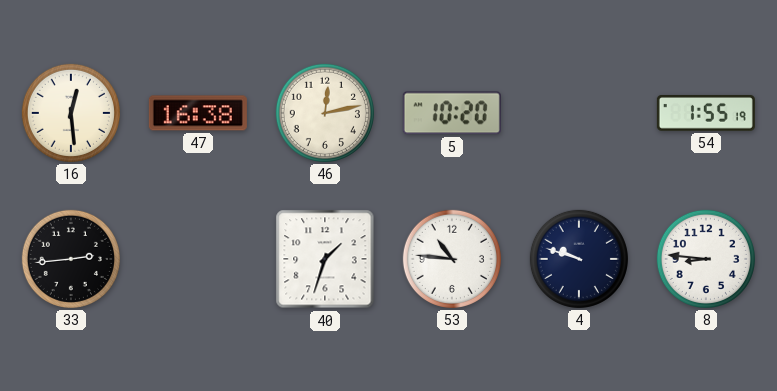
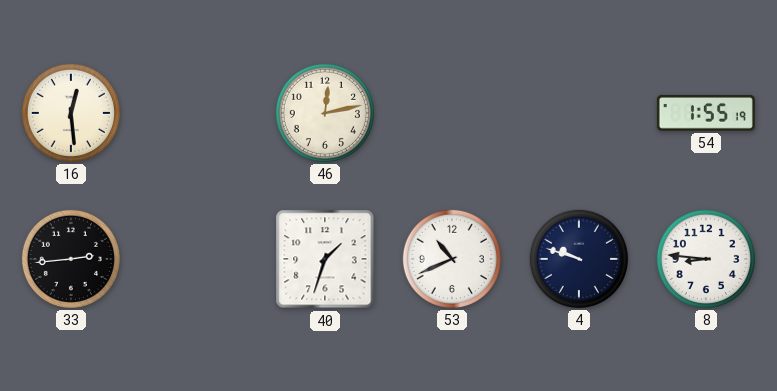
47: 16:38 -> none (198, 113)
5: 10:20 -> none (452, 113)
53: 10:46 -> 10:41 (452, 259)
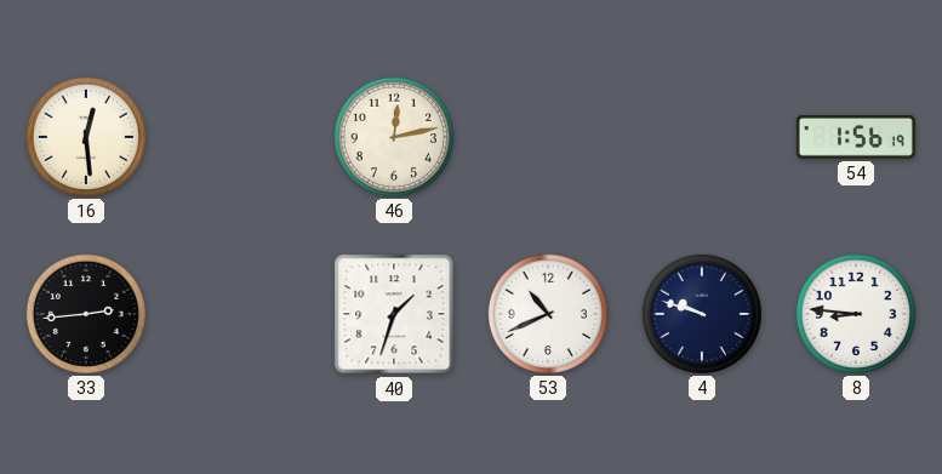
54: 1:55 -> 1:56 (856, 137)
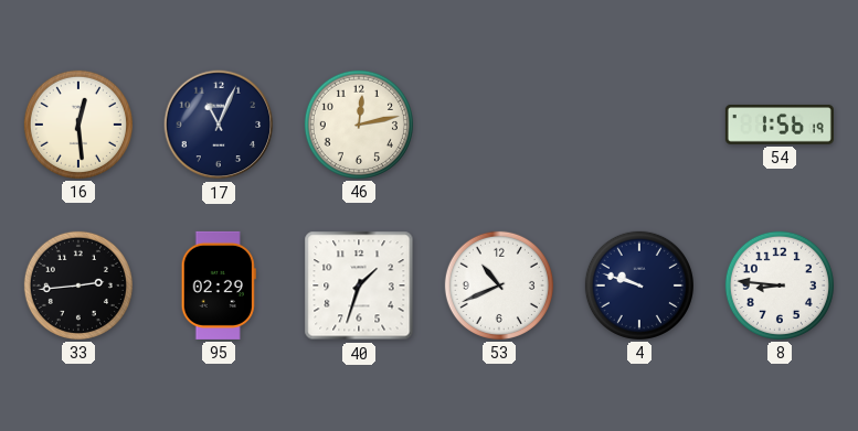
17: none -> 11:04 (219, 125)
95: none -> 02:29 (219, 285)
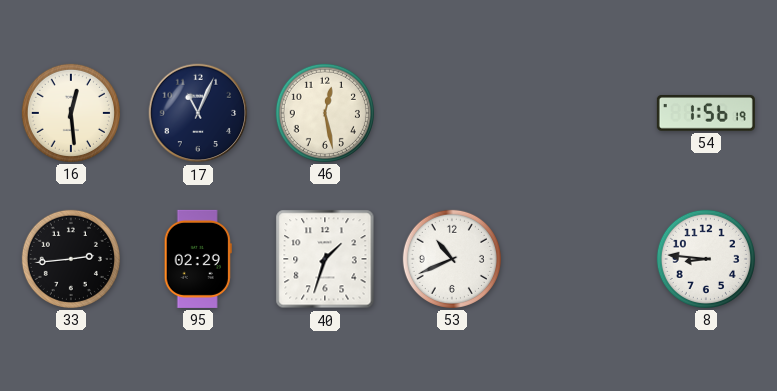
46: 12:13 -> 12:28 (325, 113)
4: 9:48 -> none (639, 285)
